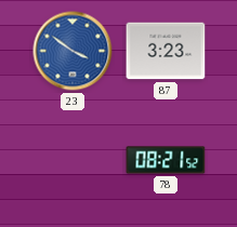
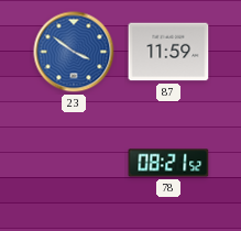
87: 3:23 -> 11:59 (168, 52)
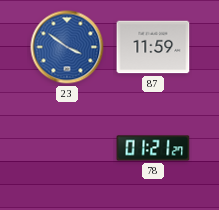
78: 08:21 -> 01:21 (153, 148)
